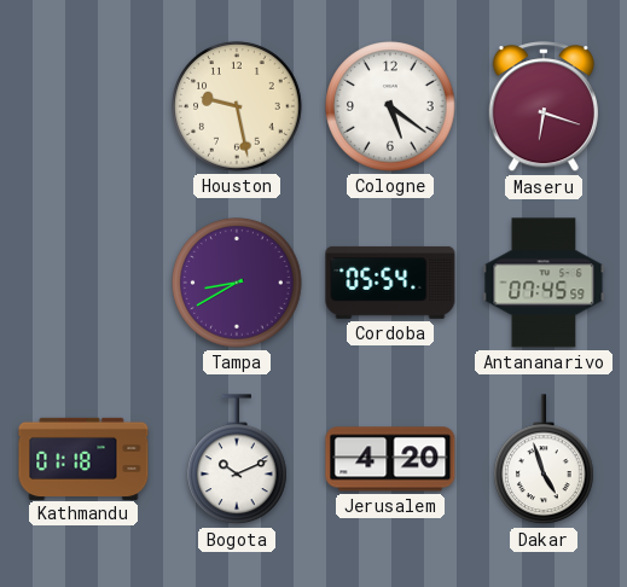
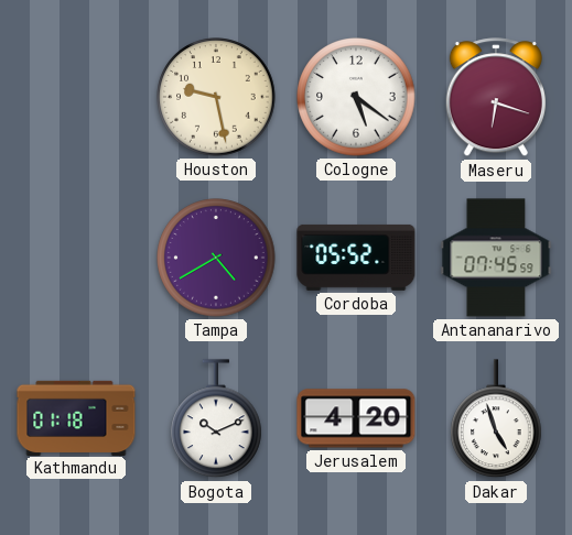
Tampa: 8:40 -> 4:40 (216, 258)
Cordoba: 05:54 -> 05:52 (356, 258)
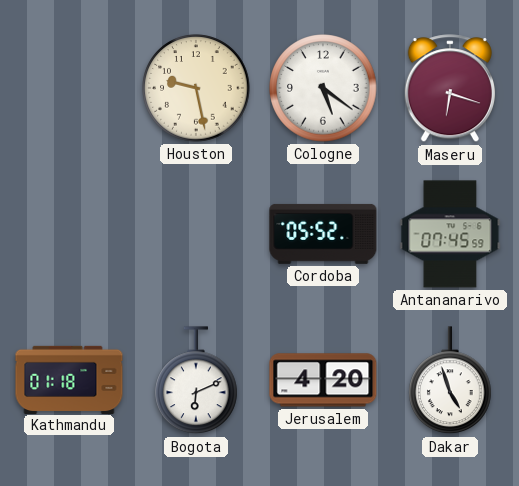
Tampa: 4:40 -> none (216, 258)
Bogota: 10:11 -> 6:11 (197, 381)
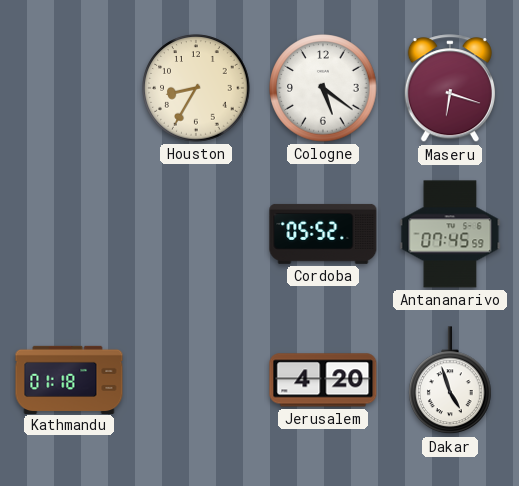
Houston: 9:28 -> 8:35 (196, 88)
Bogota: 6:11 -> none (197, 381)
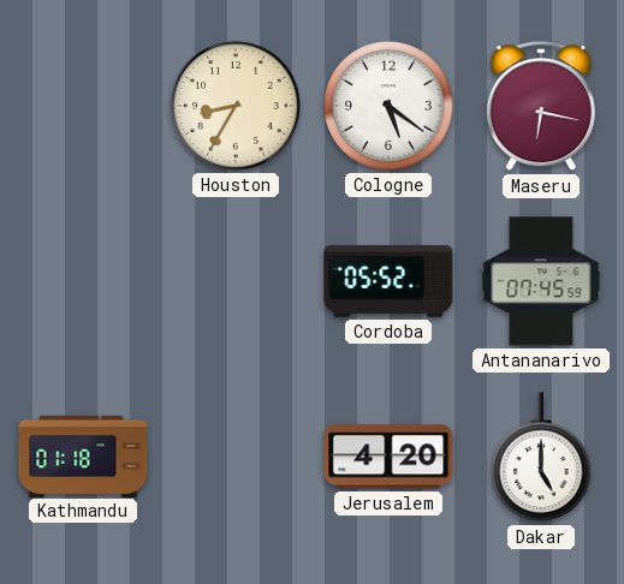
Maseru: 6:18 -> 6:17 (541, 107)
Dakar: 4:57 -> 5:00 (542, 458)
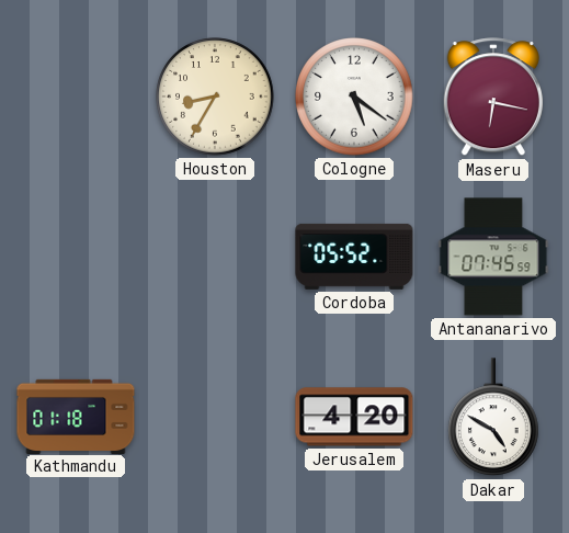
Dakar: 5:00 -> 4:50 (494, 418)
